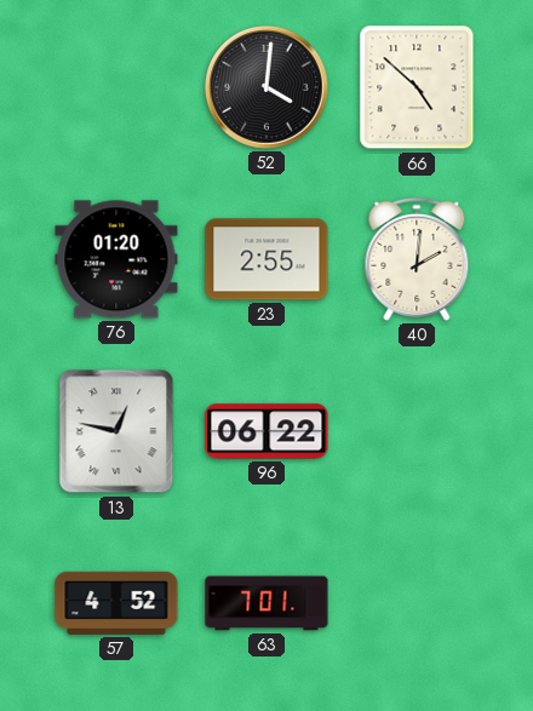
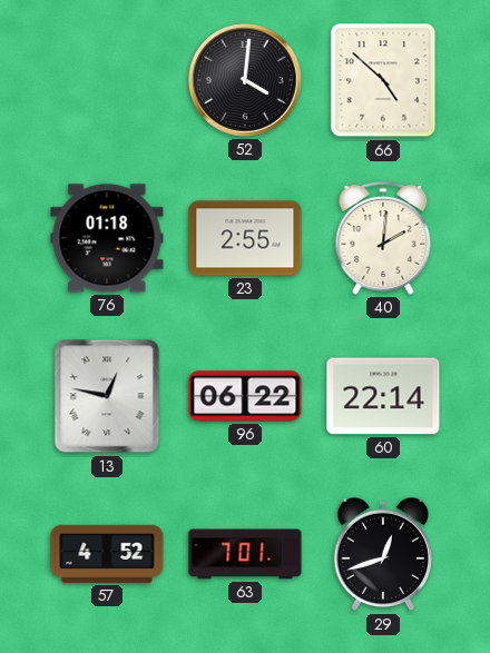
76: 01:20 -> 01:18 (107, 238)
60: none -> 22:14 (383, 396)
29: none -> 12:42 (383, 554)
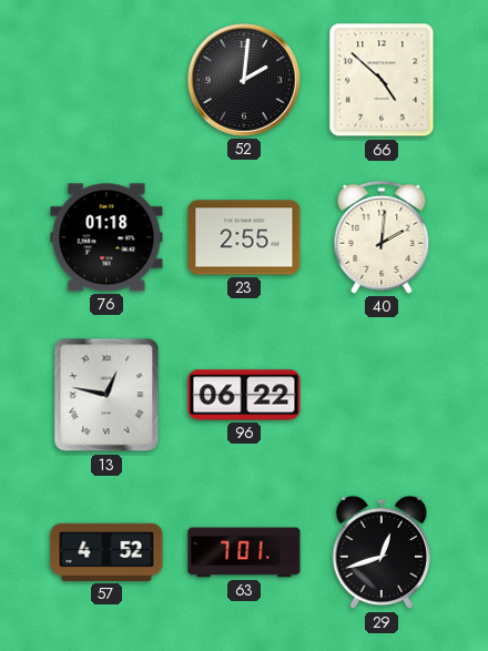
52: 4:01 -> 2:01 (244, 80)
60: 22:14 -> none (383, 396)
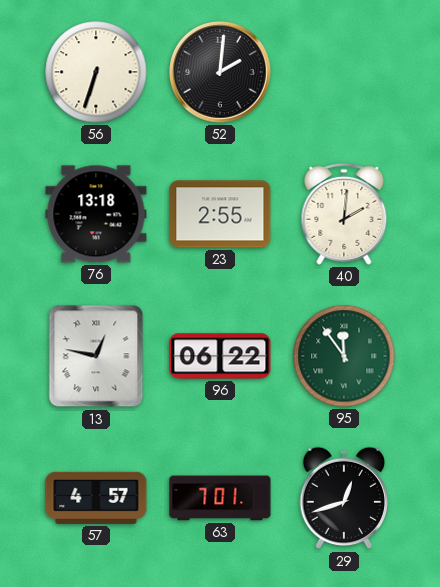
56: none -> 6:33 (96, 72)
66: 4:52 -> none (382, 80)
76: 01:18 -> 13:18 (96, 214)
95: none -> 11:54 (344, 356)
57: 4:52 -> 4:57 (96, 498)
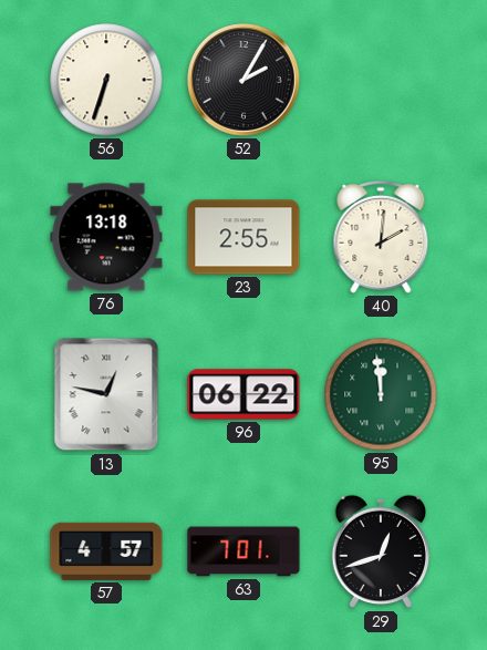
52: 2:01 -> 2:05 (244, 80)
95: 11:54 -> 11:59 (381, 394)
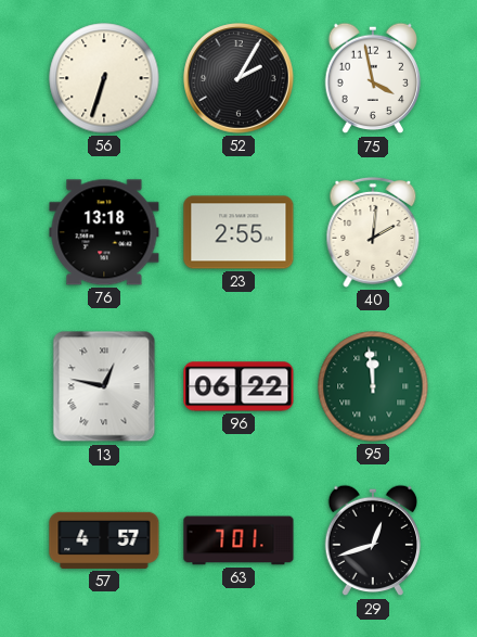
75: none -> 3:58 (373, 78)
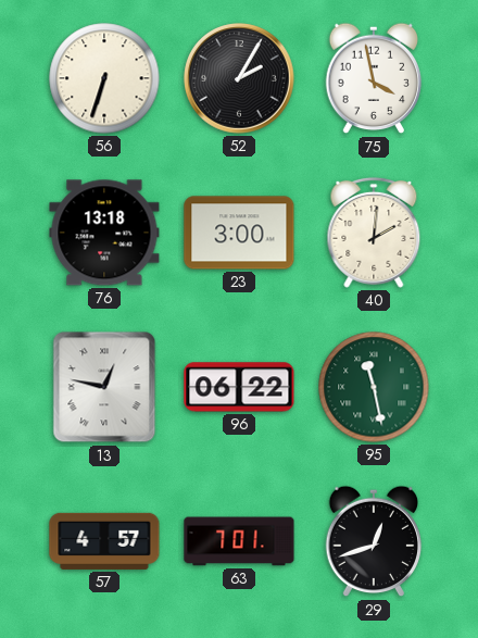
23: 2:55 -> 3:00 (239, 233)
95: 11:59 -> 11:28 (374, 387)
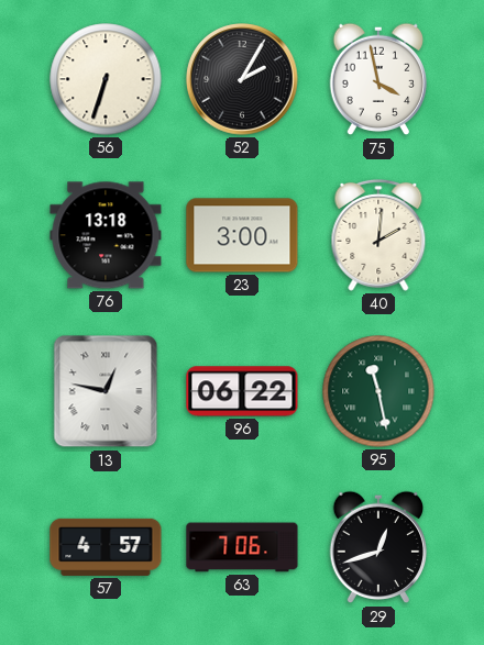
63: 7:01 -> 7:06 (242, 547)
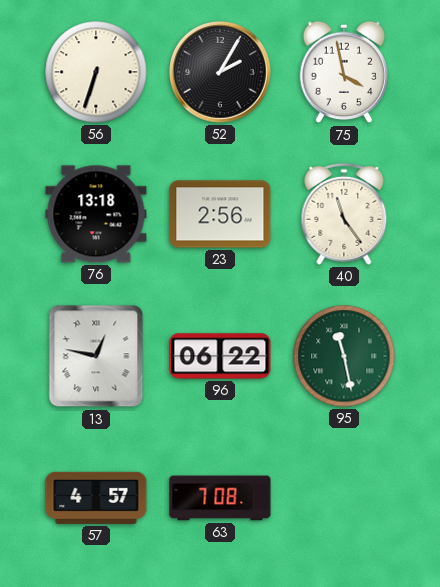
23: 3:00 -> 2:56 (220, 214)
40: 2:01 -> 11:24 (344, 214)
63: 7:06 -> 7:08 (220, 498)
29: 12:42 -> none (378, 547)
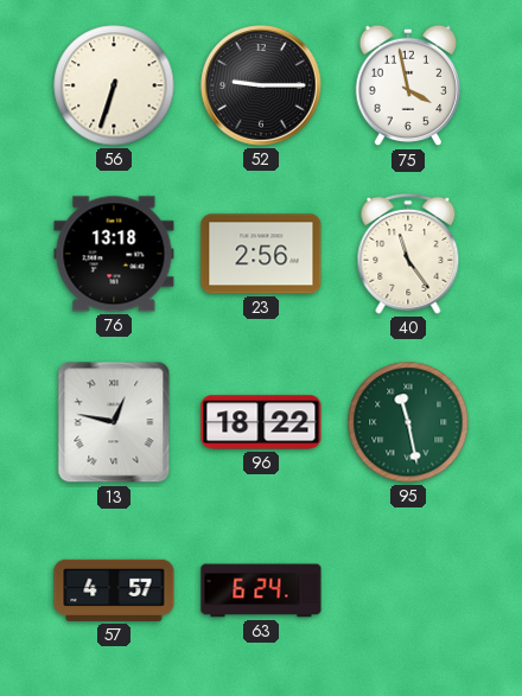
52: 2:05 -> 9:15 (261, 85)
96: 06:22 -> 18:22 (261, 422)
63: 7:08 -> 6:24 (261, 590)
